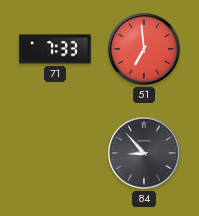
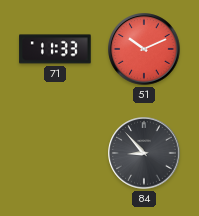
71: 7:33 -> 11:33 (55, 49)
51: 6:59 -> 10:11 (144, 49)
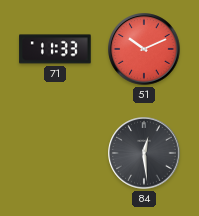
84: 8:53 -> 12:29 (144, 153)
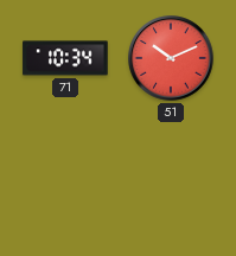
71: 11:33 -> 10:34 (65, 58)
84: 12:29 -> none (144, 153)
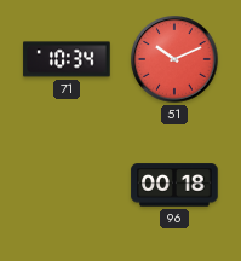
96: none -> 00:18 (174, 185)
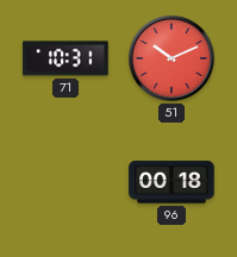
71: 10:34 -> 10:31 (66, 58)
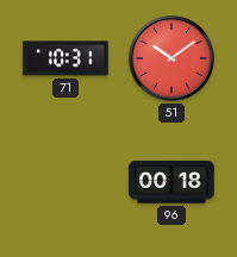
51: 10:11 -> 10:09 (171, 58)
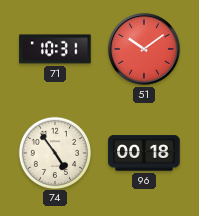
74: none -> 4:54 (54, 152)
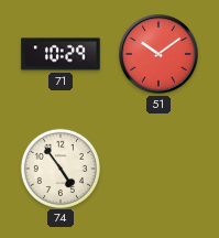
71: 10:31 -> 10:29 (61, 54)
96: 00:18 -> none (144, 153)
